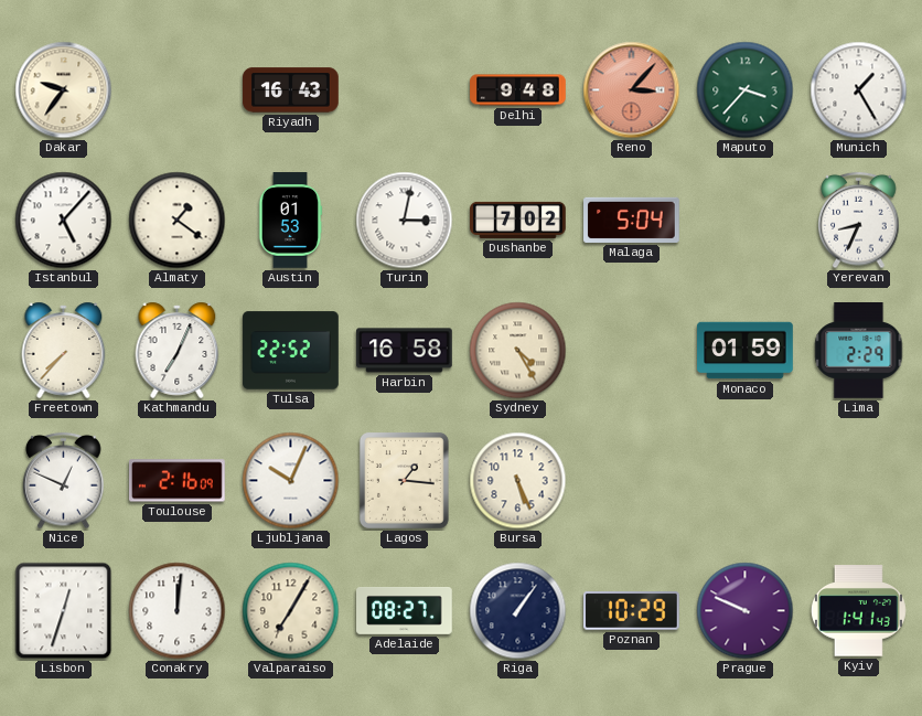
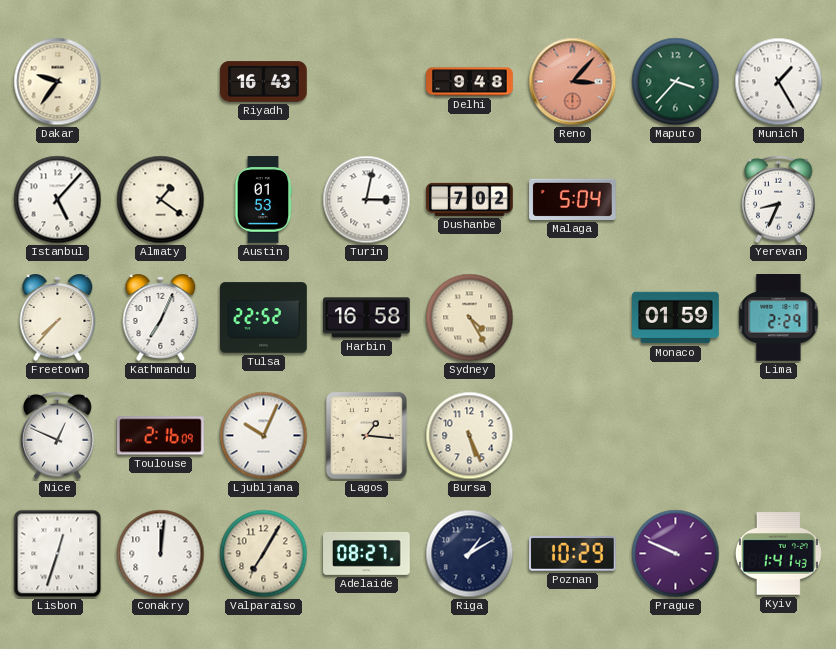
Riga: 1:06 -> 1:10 (470, 554)
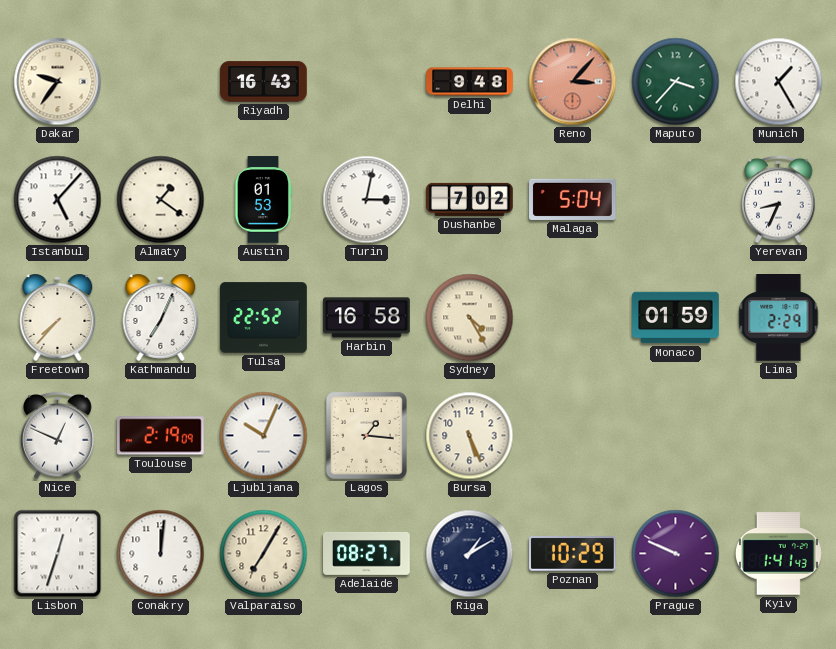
Toulouse: 2:16 -> 2:19 (161, 436)
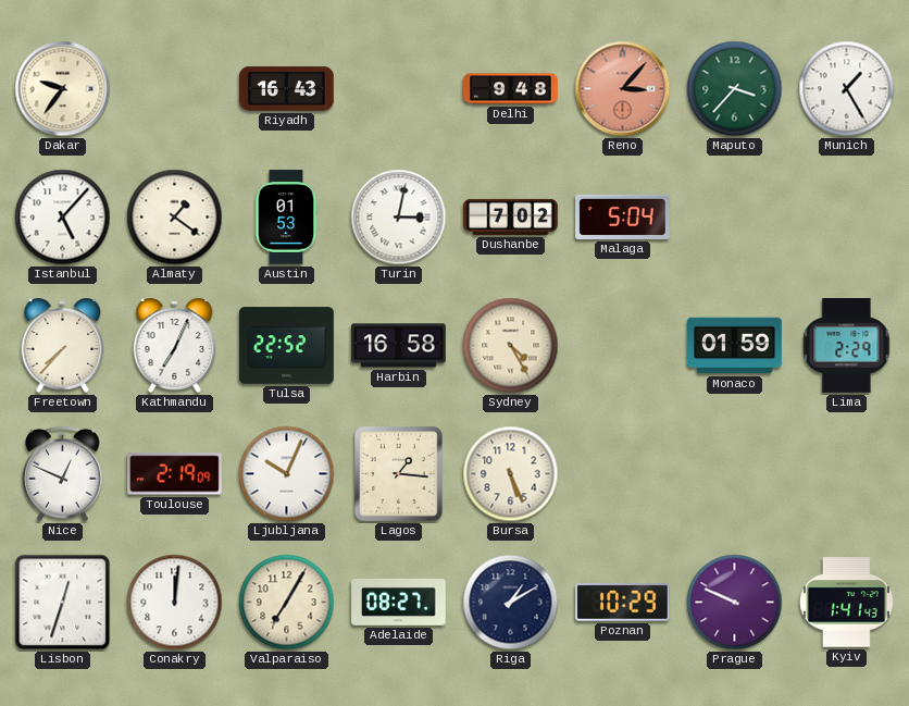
Yerevan: 8:34 -> none (779, 200)
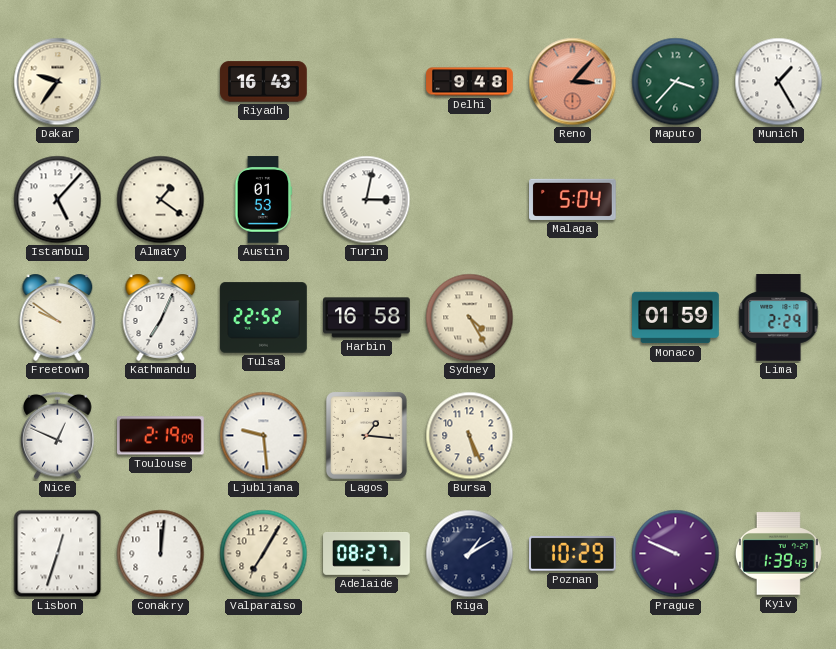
Dushanbe: 7:02 -> none (511, 216)
Freetown: 7:37 -> 9:51 (58, 317)
Ljubljana: 10:04 -> 9:29 (264, 436)
Kyiv: 1:41 -> 1:39 (778, 554)
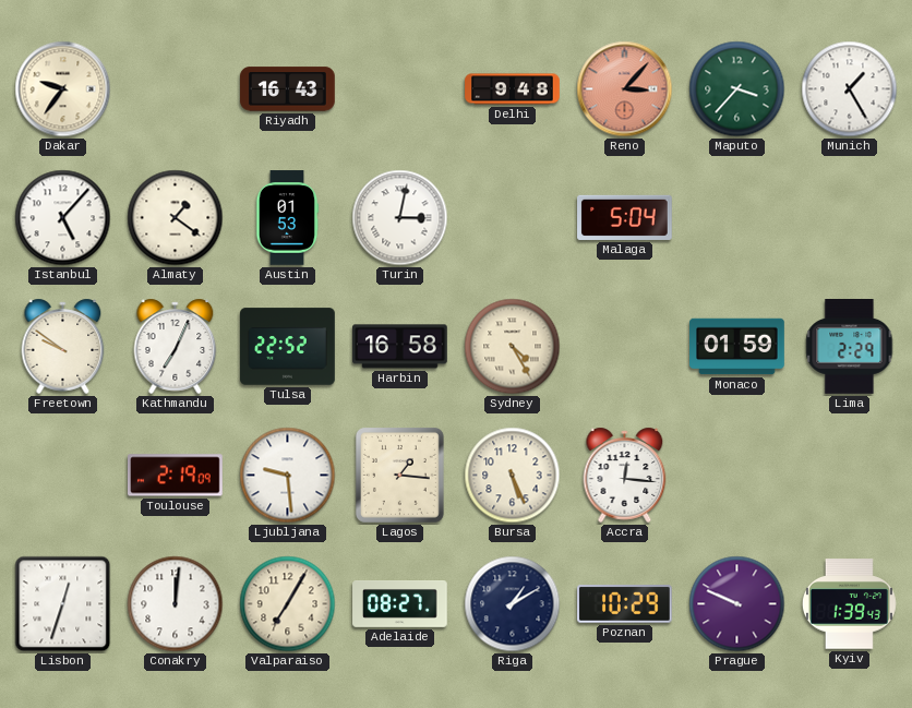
Nice: 12:49 -> none (58, 436)
Accra: none -> 12:16 (625, 475)
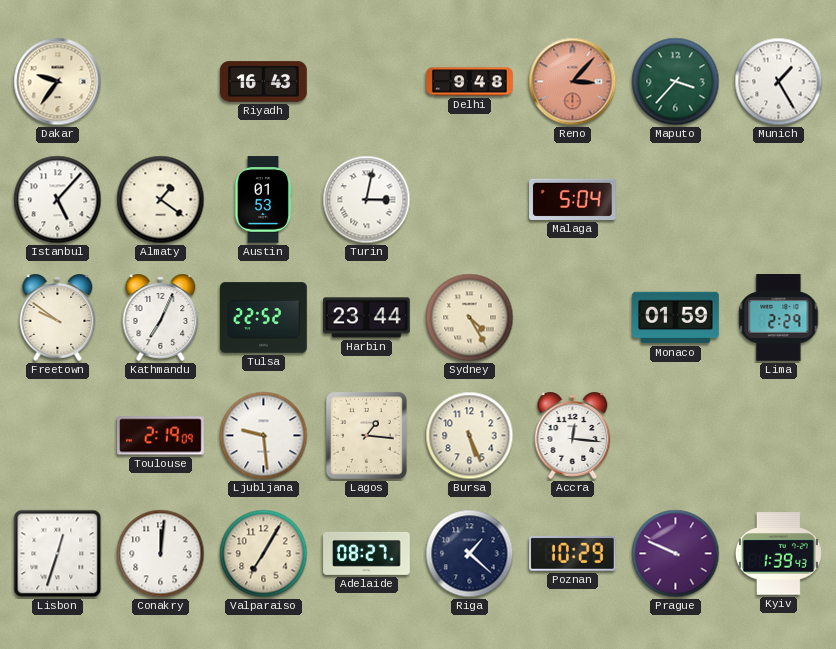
Harbin: 16:58 -> 23:44 (367, 318)
Riga: 1:10 -> 1:22 (470, 554)
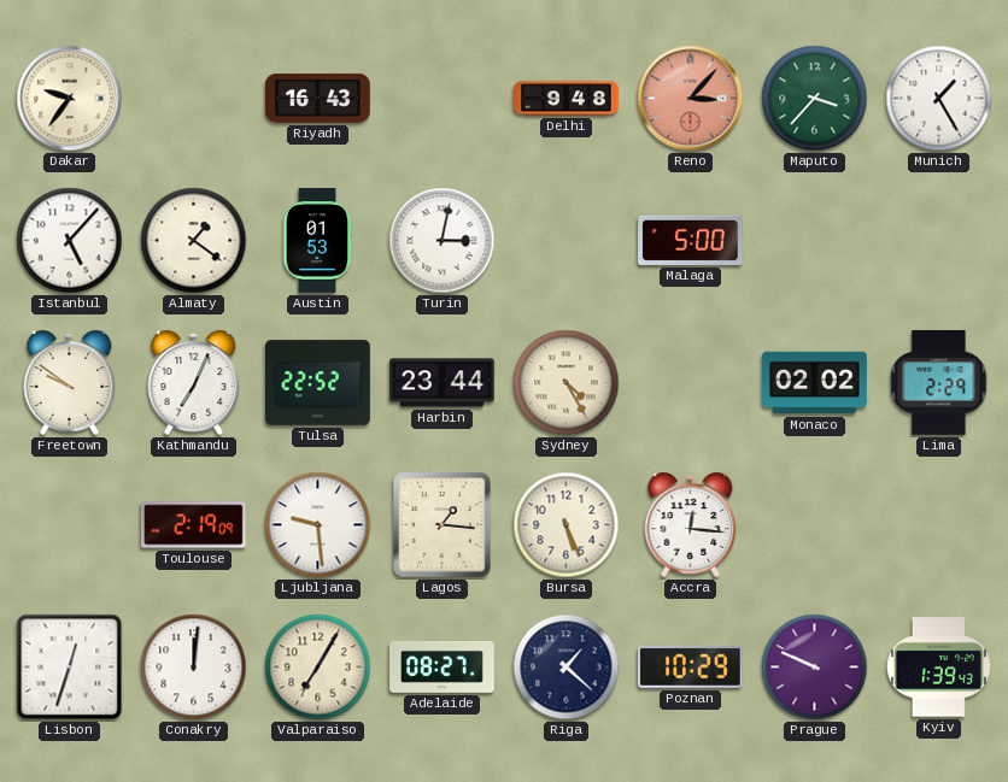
Malaga: 5:04 -> 5:00 (691, 240)
Monaco: 01:59 -> 02:02 (815, 383)
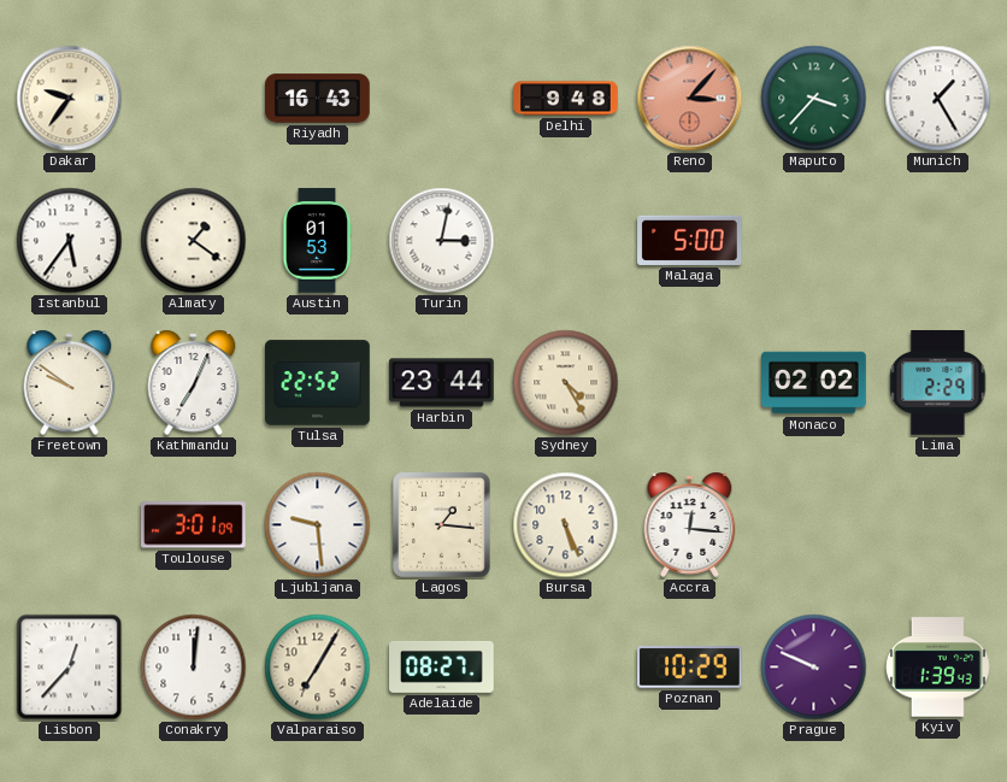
Istanbul: 5:07 -> 5:36 (70, 241)
Toulouse: 2:19 -> 3:01 (194, 525)
Lisbon: 12:33 -> 12:37 (70, 668)
Riga: 1:22 -> none (567, 668)
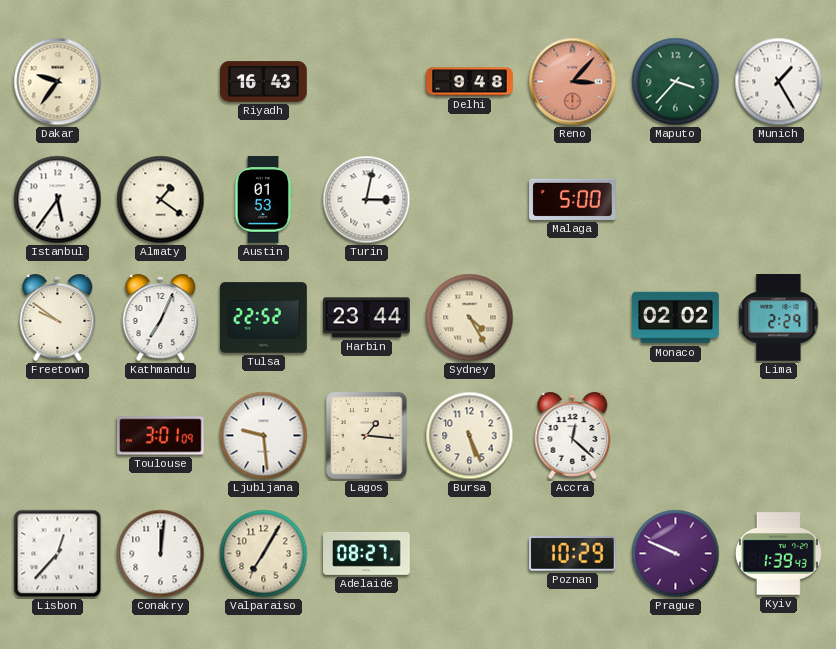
Accra: 12:16 -> 12:22 (573, 435)
